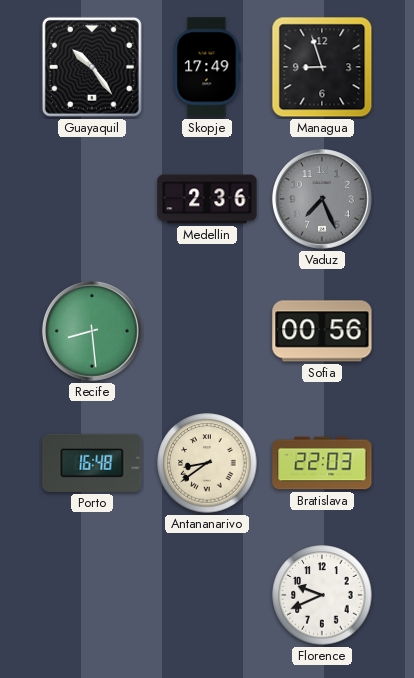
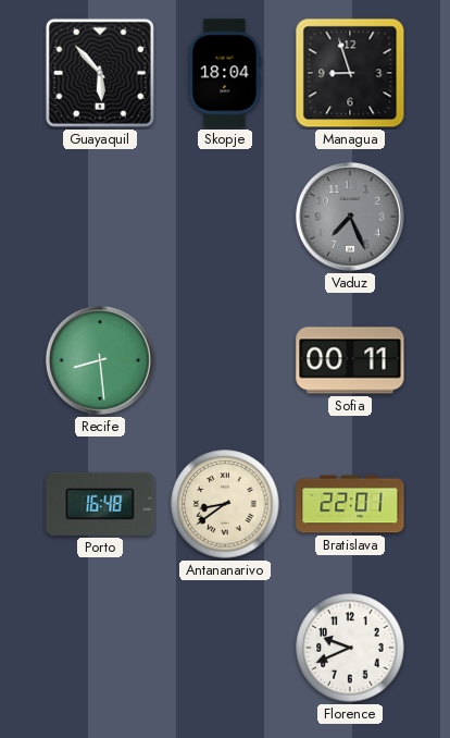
Guayaquil: 10:24 -> 5:53 (100, 73)
Skopje: 17:49 -> 18:04 (225, 73)
Medellin: 2:36 -> none (207, 199)
Sofia: 00:56 -> 00:11 (350, 360)
Bratislava: 22:03 -> 22:01 (350, 504)
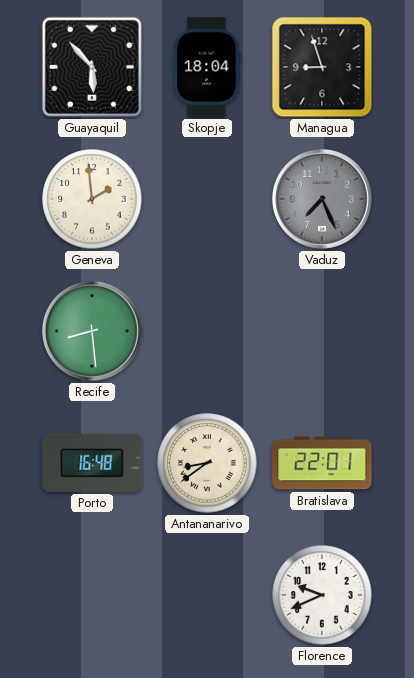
Geneva: none -> 1:59 (92, 199)
Sofia: 00:11 -> none (350, 360)
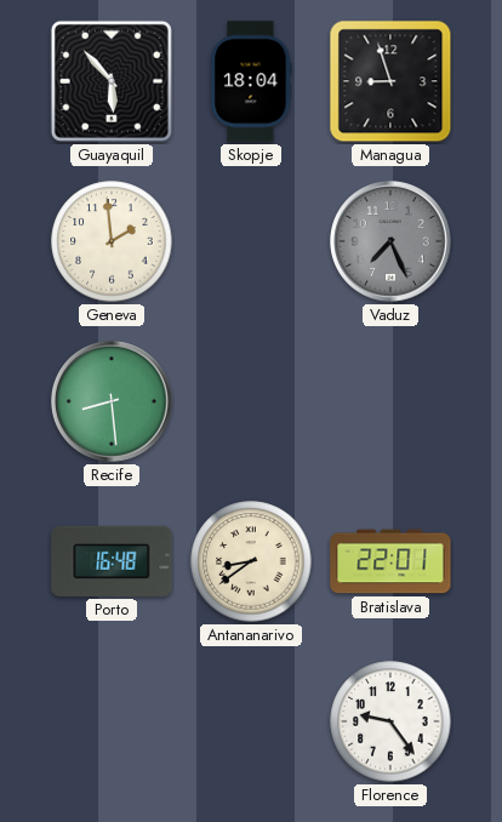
Florence: 9:41 -> 9:24 (390, 721)
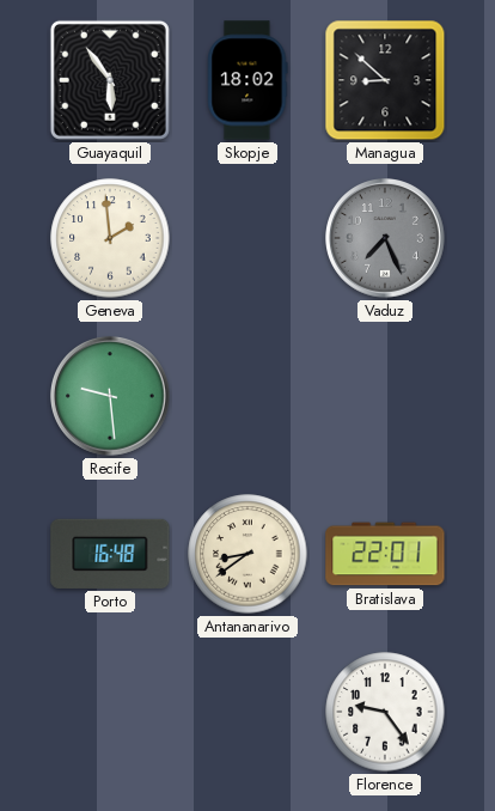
Guayaquil: 5:53 -> 5:54 (110, 80)
Skopje: 18:04 -> 18:02 (247, 80)
Managua: 8:57 -> 8:52 (385, 80)
Recife: 8:29 -> 9:29 (110, 396)
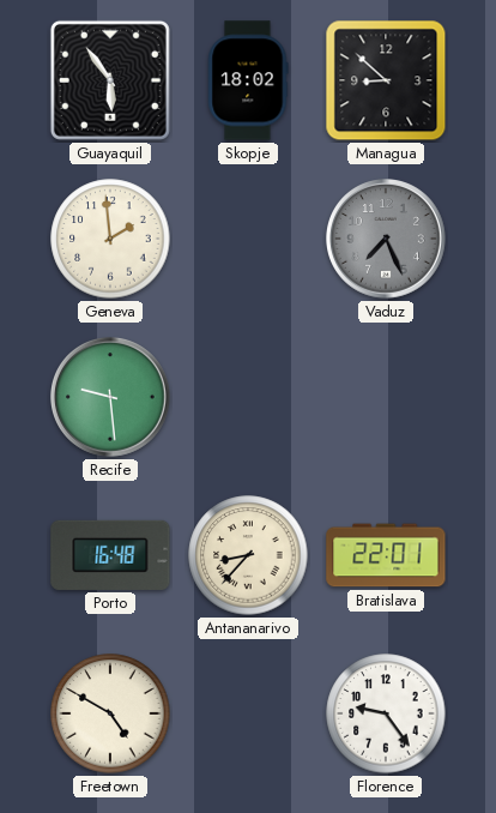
Antananarivo: 8:39 -> 8:37 (248, 555)
Freetown: none -> 4:50 (110, 713)
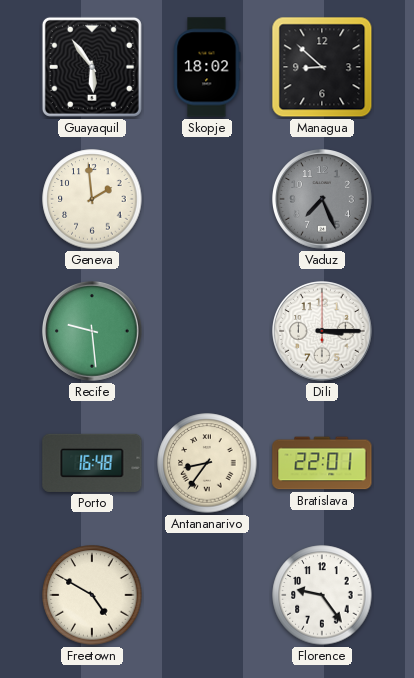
Dili: none -> 3:15 (322, 331)
Antananarivo: 8:37 -> 8:36 (207, 463)
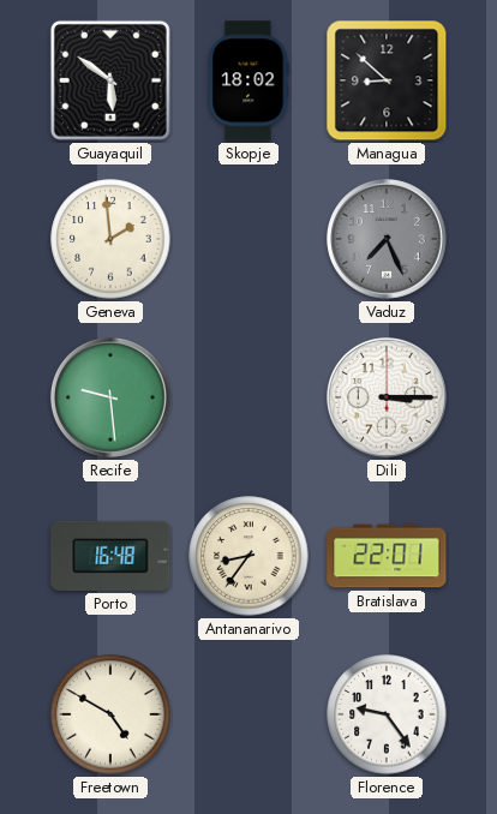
Guayaquil: 5:54 -> 5:51 (110, 80)
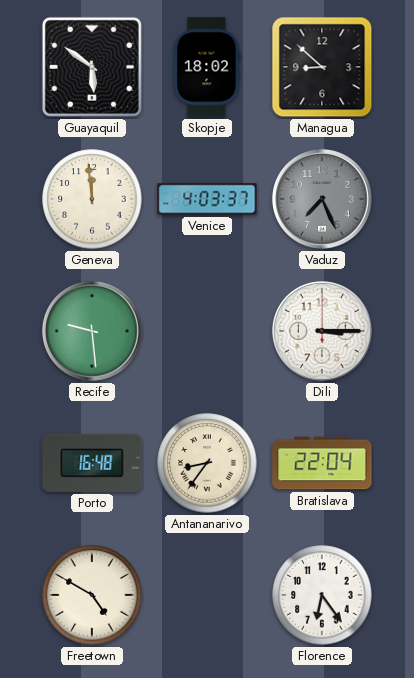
Geneva: 1:59 -> 11:59 (92, 199)
Venice: none -> 4:03 (207, 199)
Bratislava: 22:01 -> 22:04 (322, 463)
Florence: 9:24 -> 6:24 (322, 595)
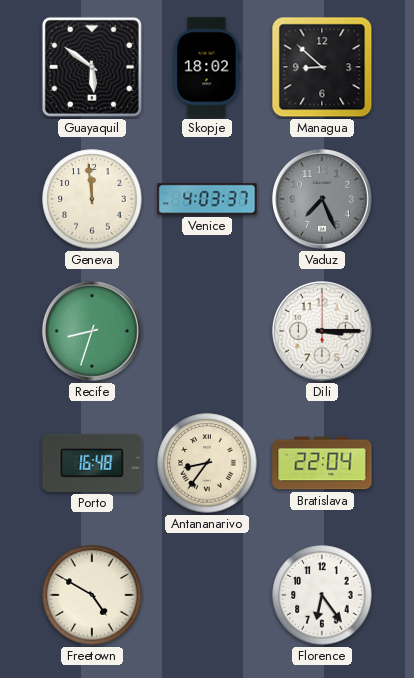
Recife: 9:29 -> 8:33 (92, 331)
